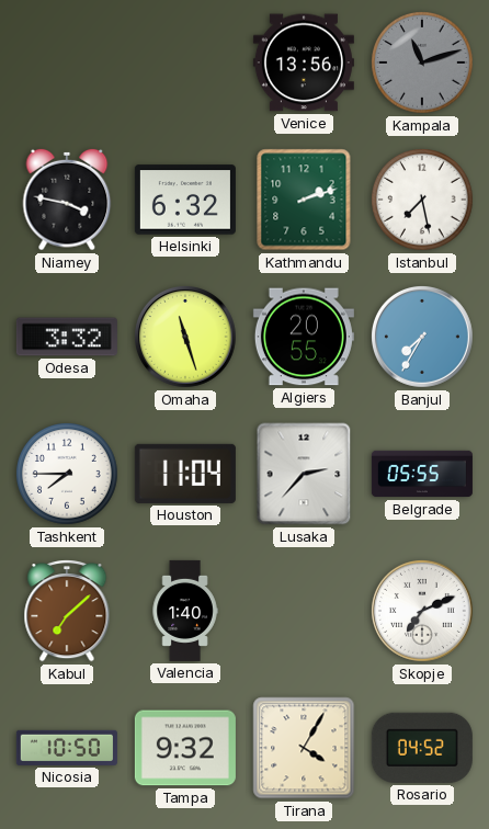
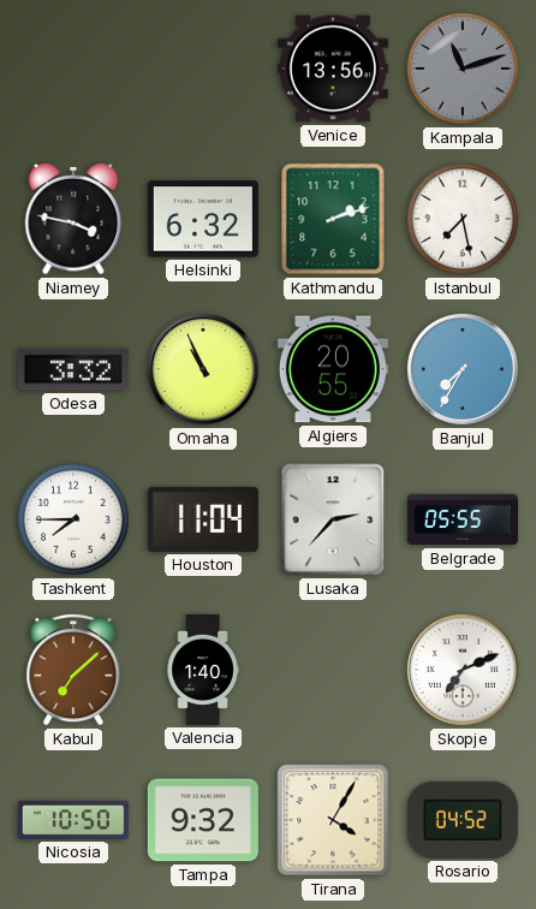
Omaha: 11:27 -> 10:56 (203, 369)
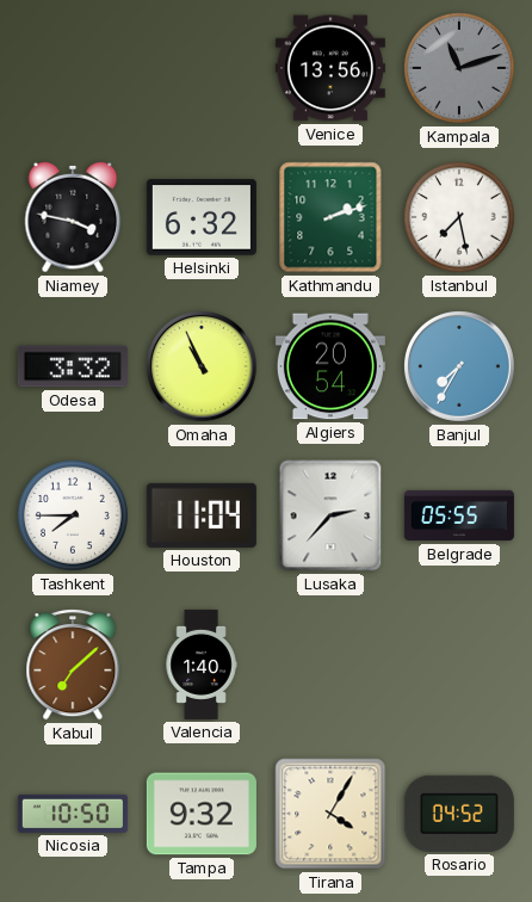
Algiers: 20:55 -> 20:54 (330, 366)
Skopje: 7:11 -> none (463, 670)
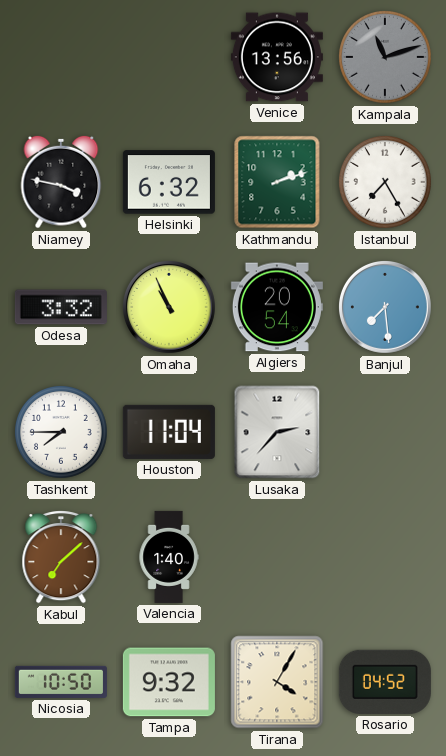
Istanbul: 7:28 -> 7:25 (385, 182)
Banjul: 7:35 -> 7:29 (385, 307)
Belgrade: 05:55 -> none (459, 515)
